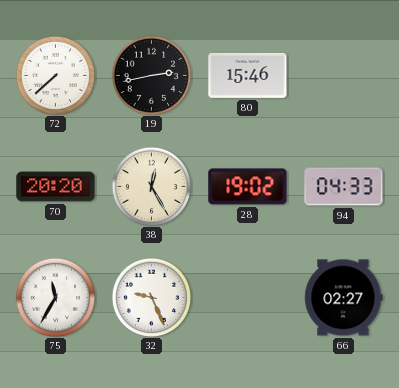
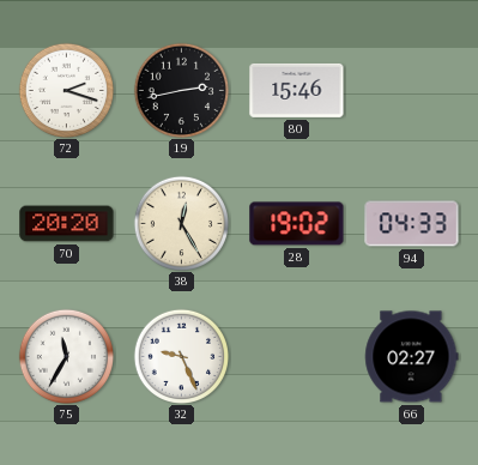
72: 7:38 -> 2:18 (66, 90)
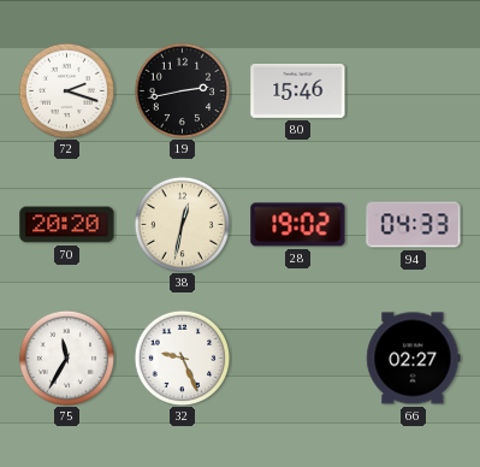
38: 12:25 -> 12:32 (182, 224)
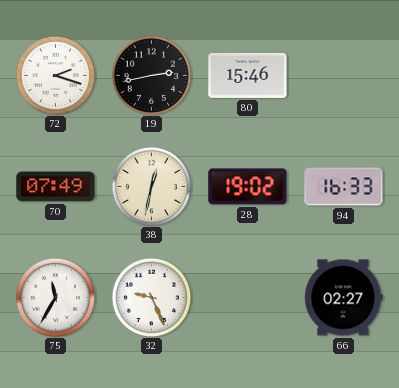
70: 20:20 -> 07:49 (56, 187)
94: 04:33 -> 16:33 (344, 187)
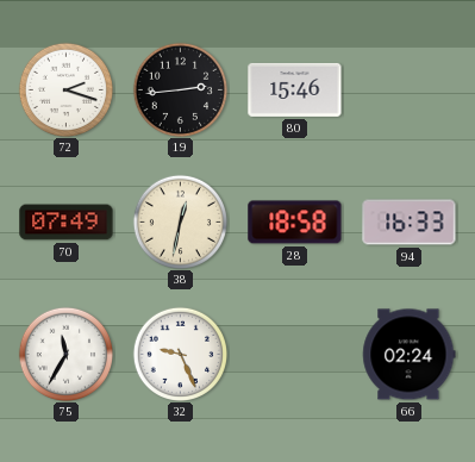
19: 2:43 -> 2:44 (180, 89)
28: 19:02 -> 18:58 (295, 223)
66: 02:27 -> 02:24 (410, 355)
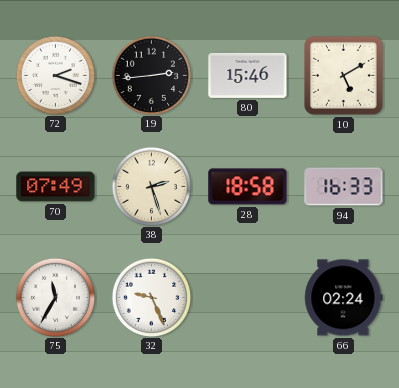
10: none -> 5:10 (344, 76)
38: 12:32 -> 2:27 (151, 186)
